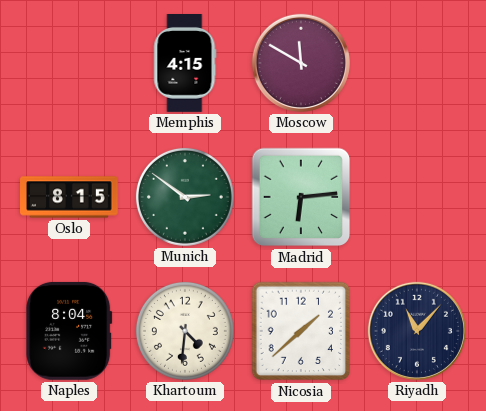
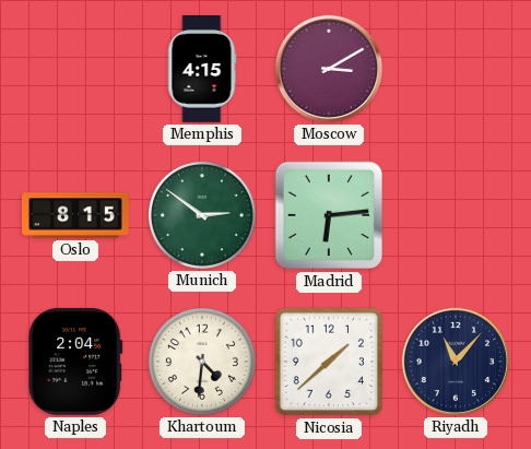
Moscow: 11:50 -> 3:10 (329, 69)
Naples: 8:04 -> 2:04 (75, 362)
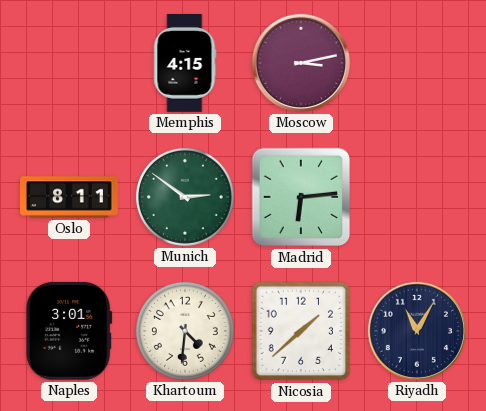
Moscow: 3:10 -> 3:13 (301, 63)
Oslo: 8:15 -> 8:11 (69, 197)
Naples: 2:04 -> 3:01 (69, 331)
Riyadh: 11:07 -> 11:05 (417, 331)
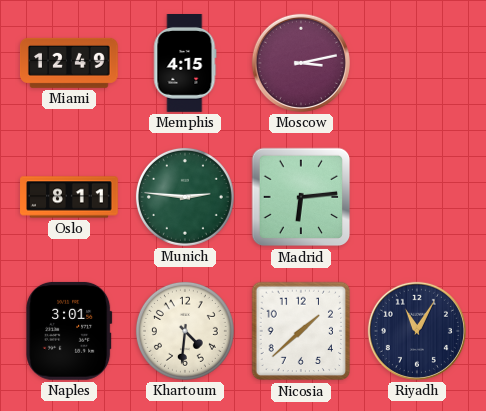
Miami: none -> 12:49 (70, 63)
Munich: 2:51 -> 2:46 (185, 197)
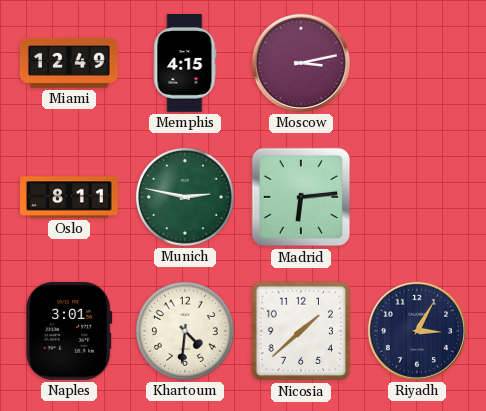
Munich: 2:46 -> 2:47 (185, 197)
Riyadh: 11:05 -> 3:05 (417, 331)
